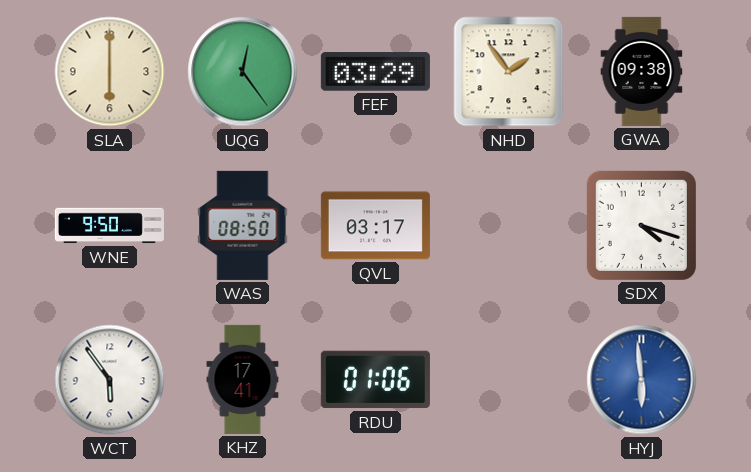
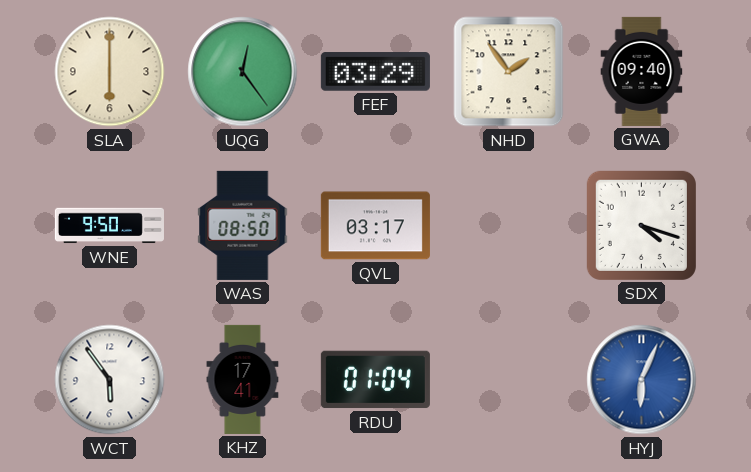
GWA: 09:38 -> 09:40 (642, 71)
RDU: 01:06 -> 01:04 (375, 380)
HYJ: 5:59 -> 6:04 (642, 380)
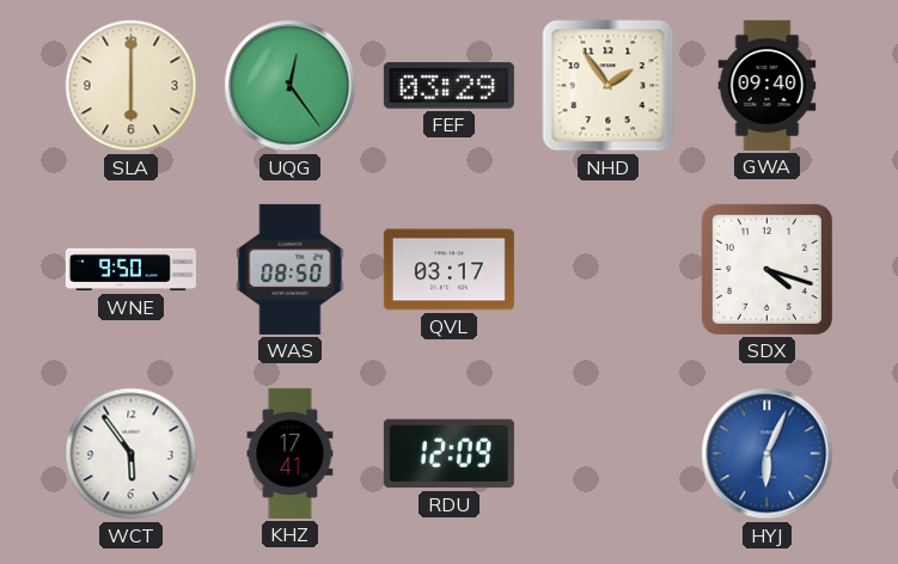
RDU: 01:04 -> 12:09 (448, 454)
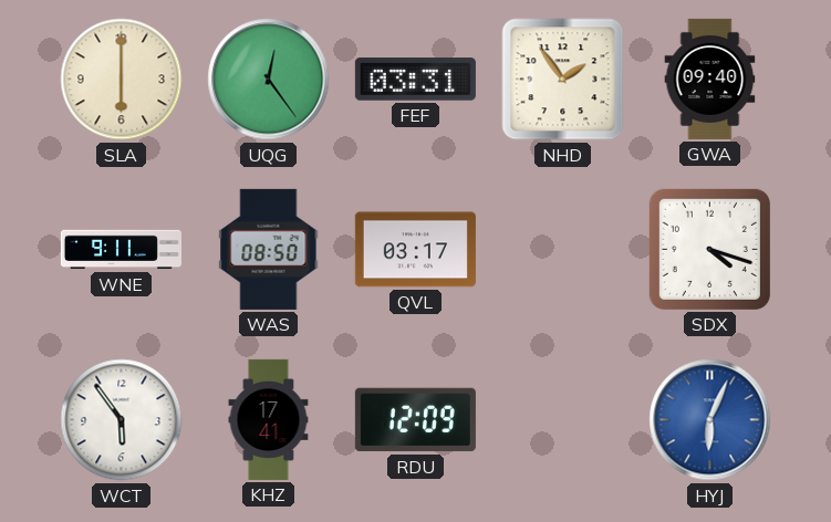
FEF: 03:29 -> 03:31 (415, 80)
WNE: 9:50 -> 9:11 (121, 250)
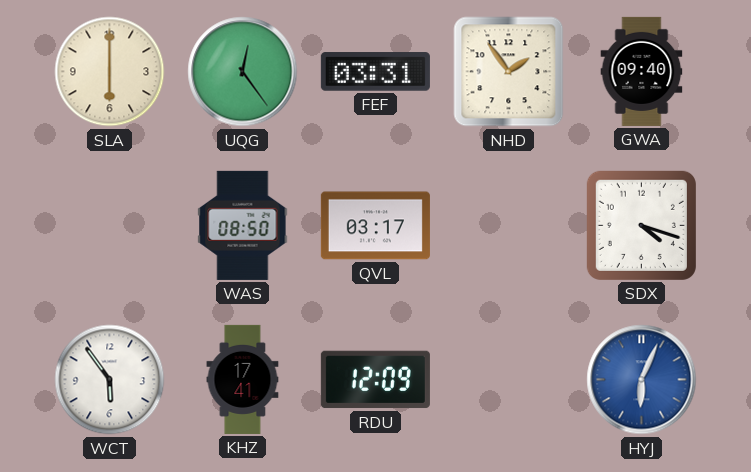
WNE: 9:11 -> none (121, 250)
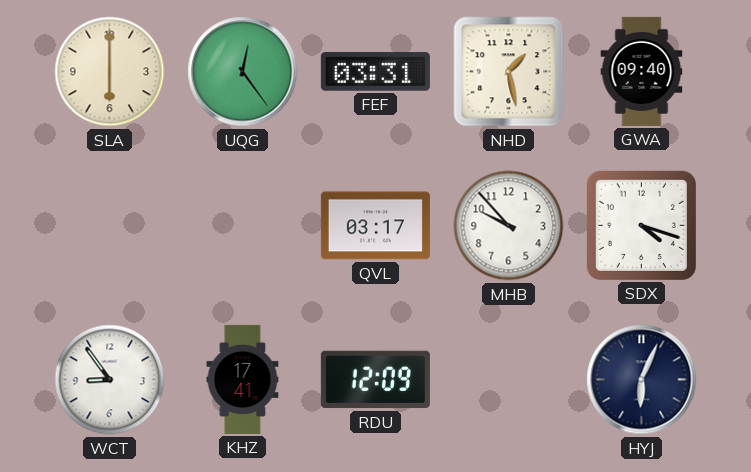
NHD: 1:54 -> 1:28 (509, 72)
WAS: 08:50 -> none (243, 225)
MHB: none -> 9:53 (509, 226)
WCT: 5:54 -> 8:54 (110, 380)
HYJ dial: blue -> navy (642, 380)
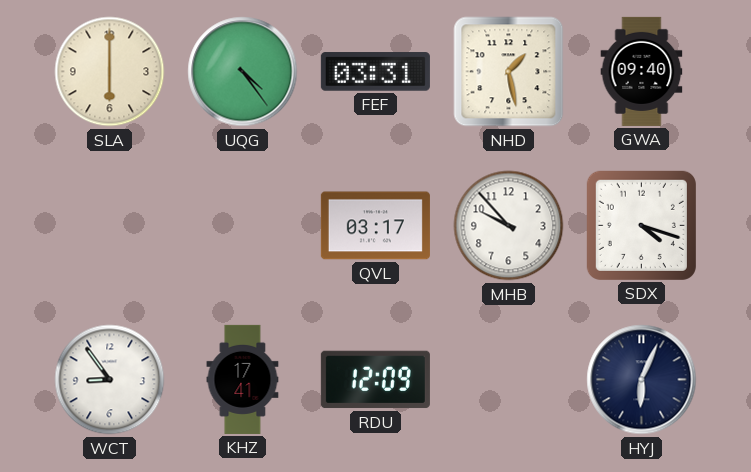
UQG: 12:24 -> 4:24 (243, 72)
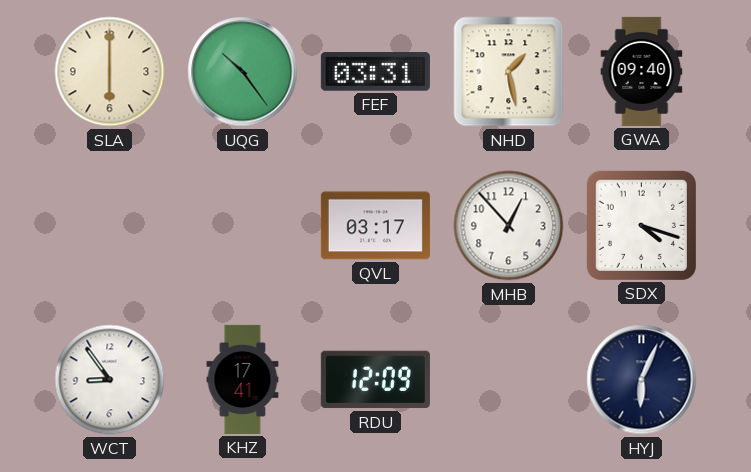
UQG: 4:24 -> 10:24 (243, 72)
MHB: 9:53 -> 12:53 (509, 226)
